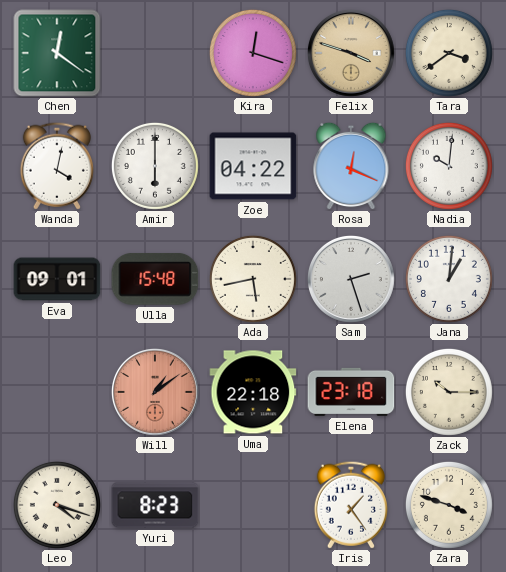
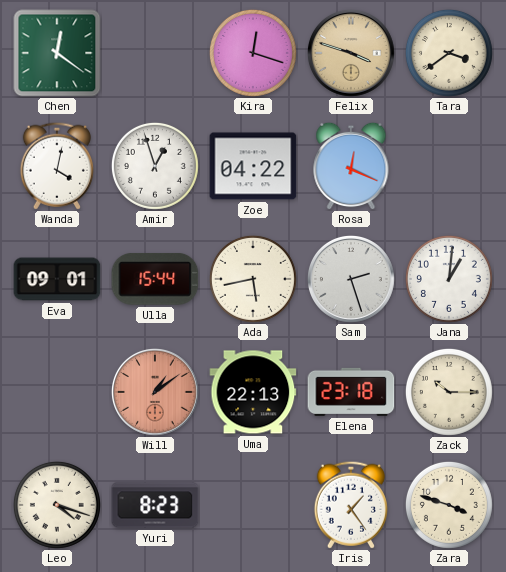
Amir: 6:00 -> 12:57 (155, 166)
Nadia: 10:01 -> none (449, 166)
Ulla: 15:48 -> 15:44 (155, 280)
Uma: 22:18 -> 22:13 (253, 392)
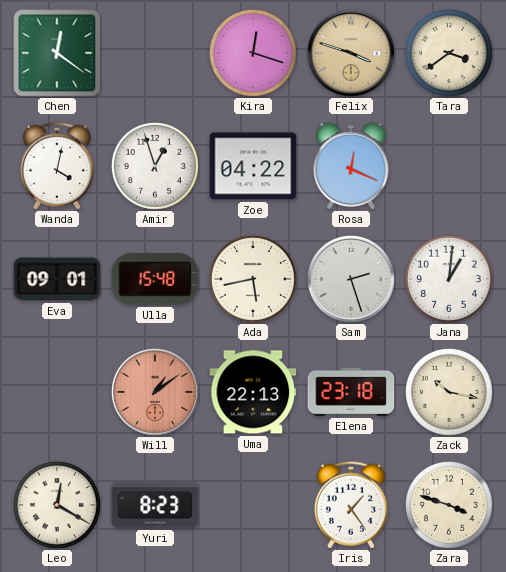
Ulla: 15:44 -> 15:48 (155, 280)
Zack: 10:15 -> 10:17 (449, 392)
Leo: 4:18 -> 12:20 (57, 505)
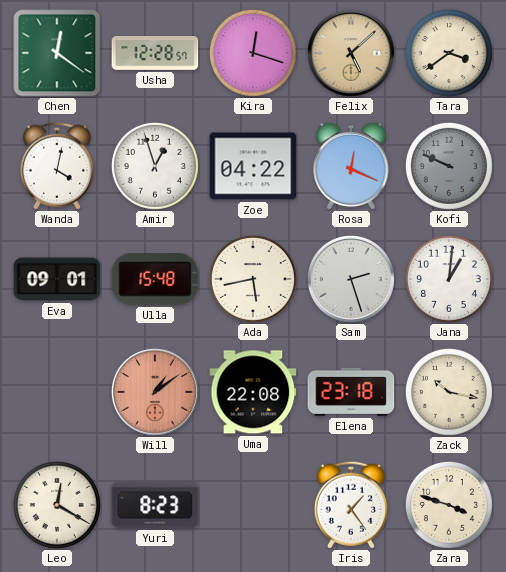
Usha: none -> 12:28 (155, 53)
Felix: 3:48 -> 5:08 (351, 53)
Kofi: none -> 9:49 (449, 166)
Uma: 22:13 -> 22:08 (253, 392)
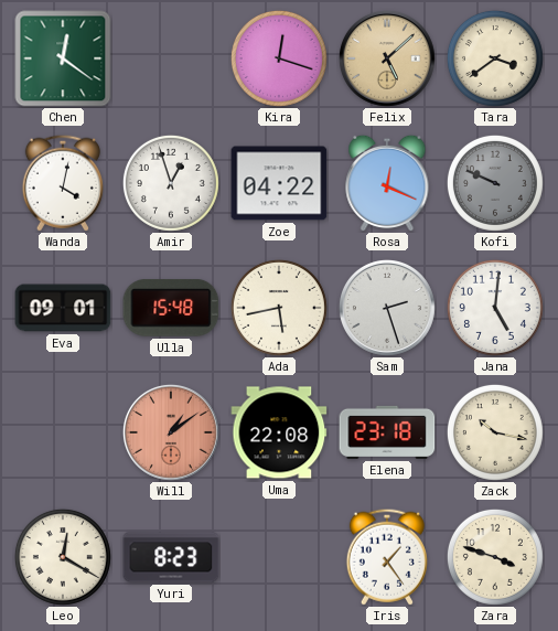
Usha: 12:28 -> none (155, 53)
Jana: 1:01 -> 5:01 (495, 308)
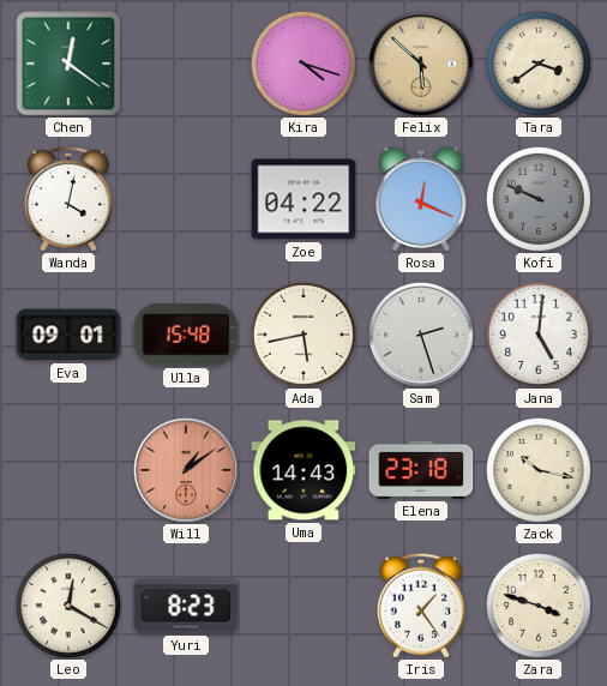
Kira: 12:18 -> 4:18 (303, 64)
Felix: 5:08 -> 5:52 (421, 64)
Amir: 12:57 -> none (171, 183)
Uma: 22:08 -> 14:43 (303, 470)
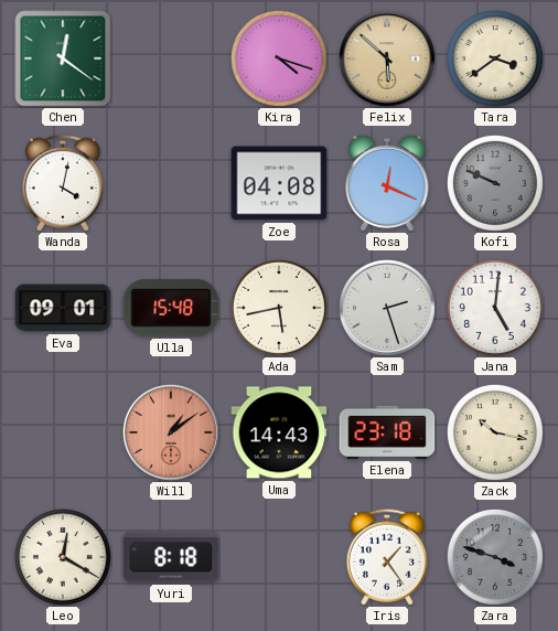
Zoe: 04:22 -> 04:08 (279, 183)
Yuri: 8:23 -> 8:18 (171, 557)
Zara dial: cream -> grey (495, 557)
